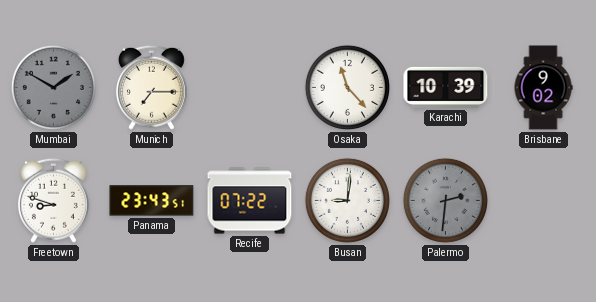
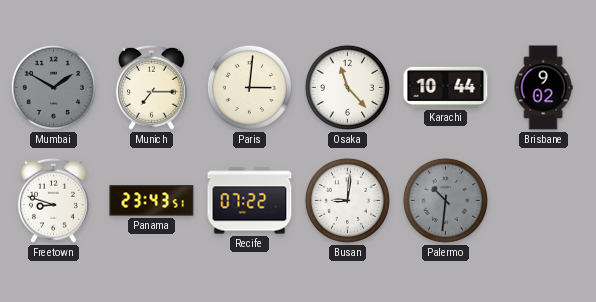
Paris: none -> 3:01 (249, 87)
Karachi: 10:39 -> 10:44 (446, 87)
Palermo: 2:31 -> 10:31 (445, 200)
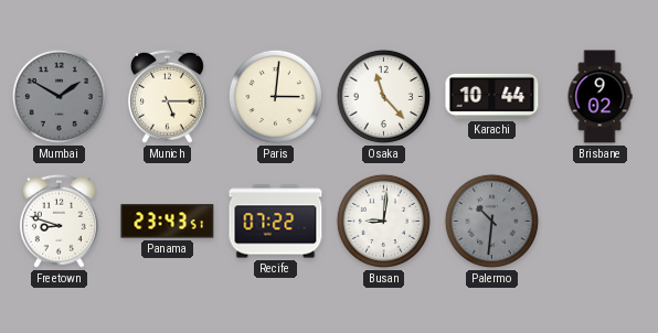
Munich: 7:15 -> 5:15 (167, 96)
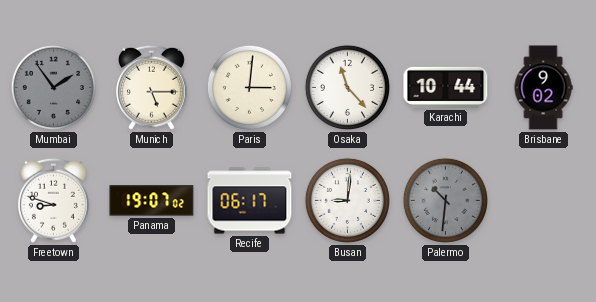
Mumbai: 1:50 -> 1:54 (53, 87)
Panama: 23:43 -> 19:07 (152, 201)
Recife: 07:22 -> 06:17 (250, 201)
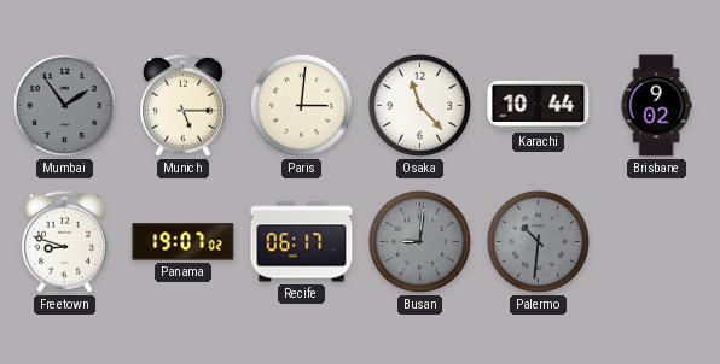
Busan dial: white -> grey (419, 241)
